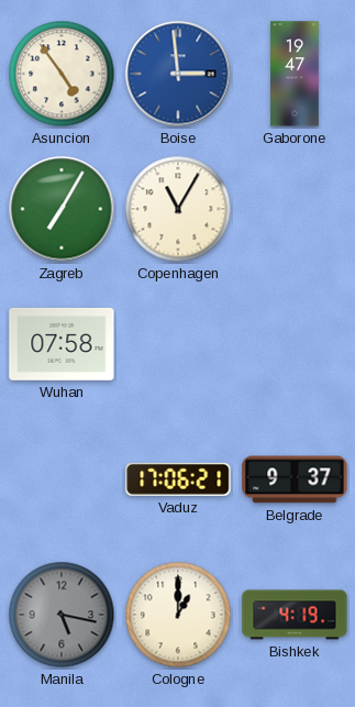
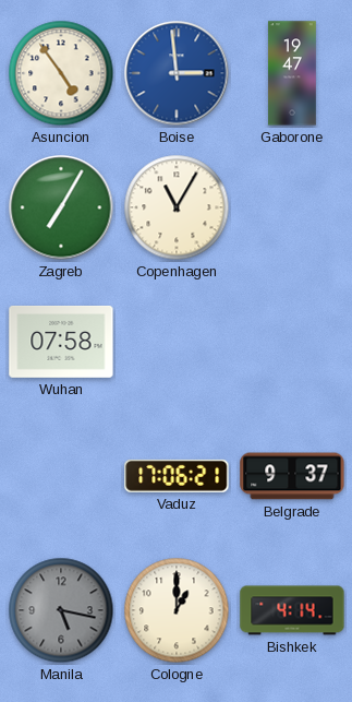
Bishkek: 4:19 -> 4:14 (292, 610)
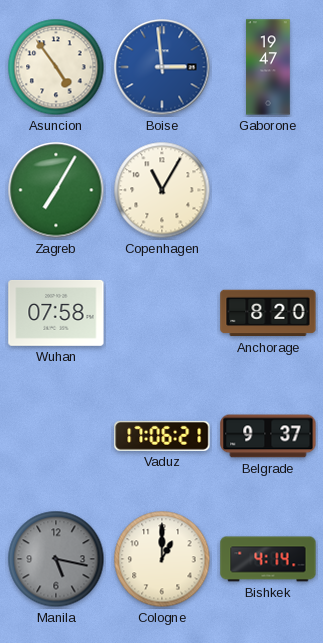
Anchorage: none -> 8:20 (268, 313)
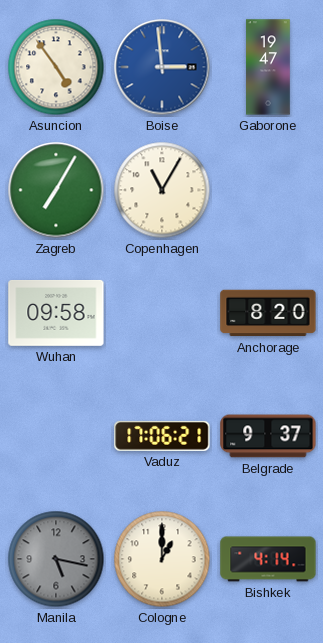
Wuhan: 07:58 -> 09:58 (56, 313)
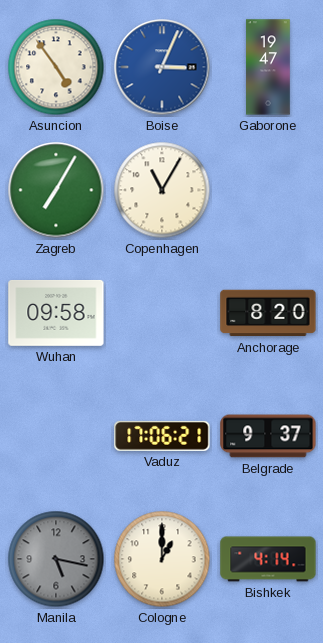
Boise: 2:59 -> 3:04 (162, 67)
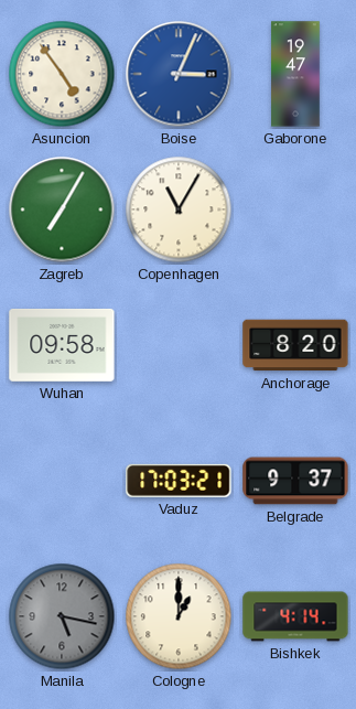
Vaduz: 17:06 -> 17:03 (179, 481)
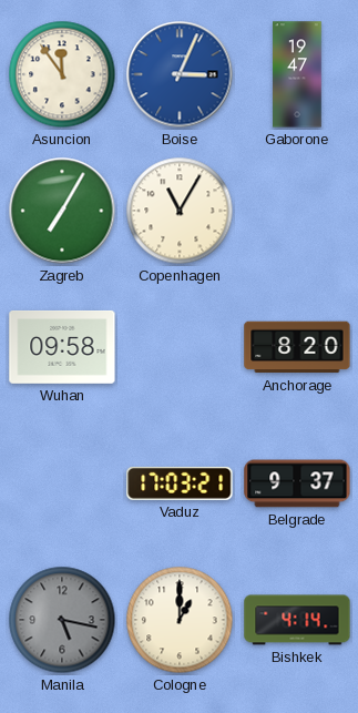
Asuncion: 4:54 -> 11:54 (62, 74)
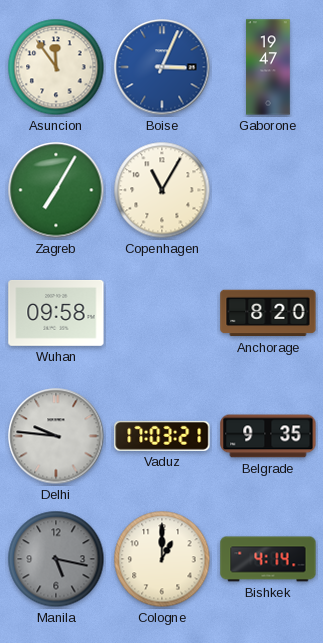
Delhi: none -> 9:46 (56, 436)
Belgrade: 9:37 -> 9:35 (268, 436)
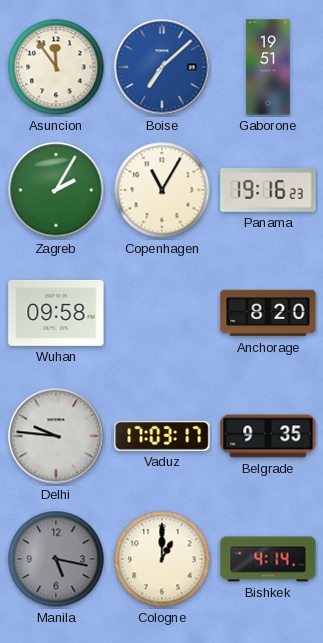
Boise: 3:04 -> 7:08 (162, 67)
Gaborone: 19:47 -> 19:51 (268, 67)
Zagreb: 7:05 -> 2:05 (56, 190)
Panama: none -> 19:16 (268, 190)
Vaduz: 17:03:21 -> 17:03:17 (162, 436)
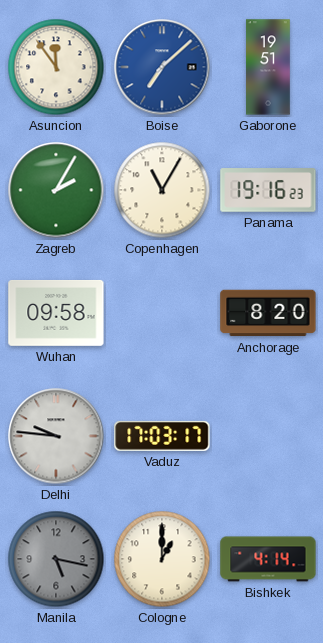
Belgrade: 9:35 -> none (268, 436)
